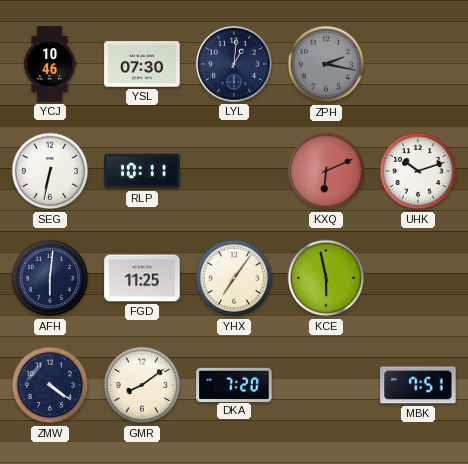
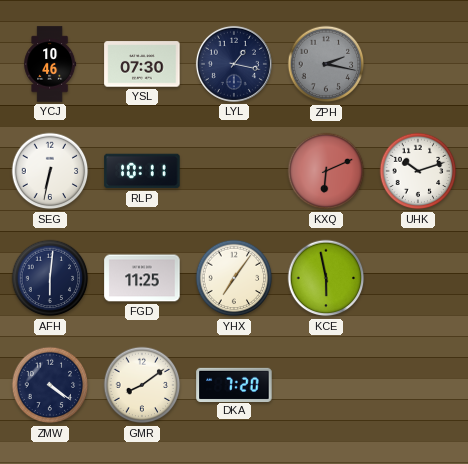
LYL: 1:01 -> 1:17 (234, 64)
MBK: 7:51 -> none (418, 385)
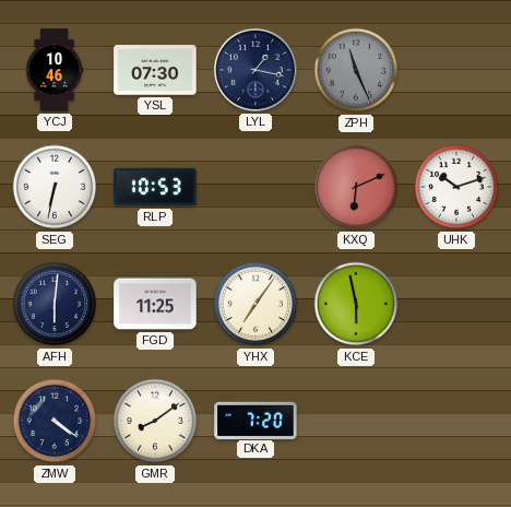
ZPH: 2:17 -> 11:26 (356, 70)
RLP: 10:11 -> 10:53 (155, 187)
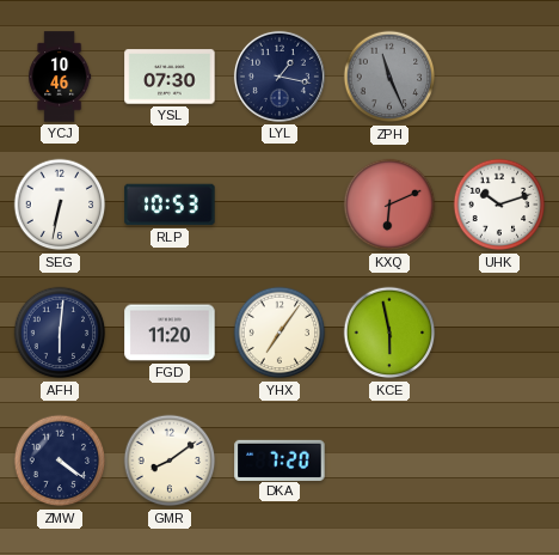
FGD: 11:25 -> 11:20 (170, 333)
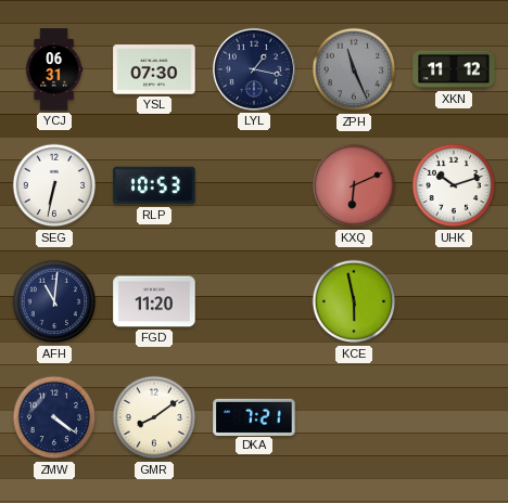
YCJ: 10:46 -> 06:31 (54, 69)
XKN: none -> 11:12 (454, 69)
AFH: 6:01 -> 11:01 (54, 301)
YHX: 7:06 -> none (279, 333)
DKA: 7:20 -> 7:21 (254, 416)
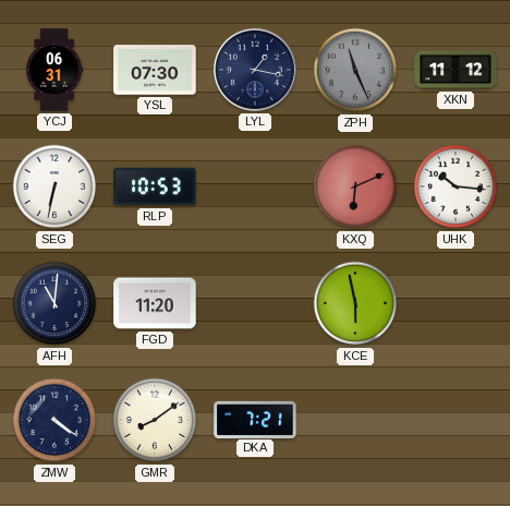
UHK: 10:12 -> 10:16 (456, 186)
